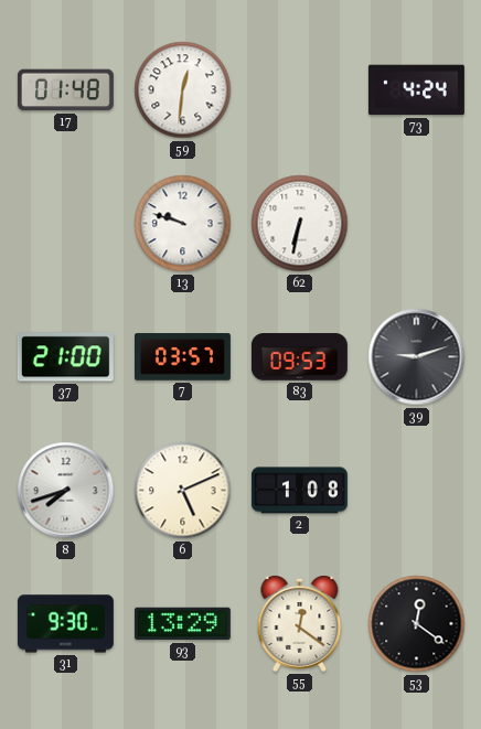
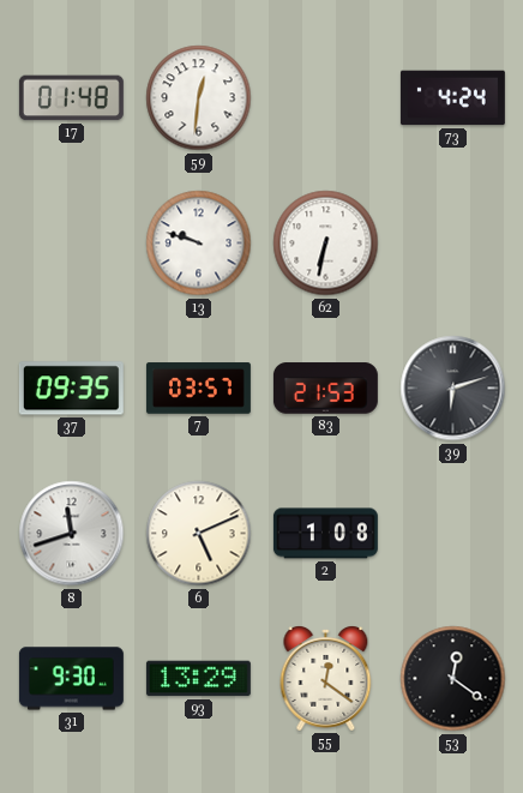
37: 21:00 -> 09:35 (71, 389)
83: 09:53 -> 21:53 (325, 389)
39: 9:12 -> 6:12 (453, 389)
8: 7:42 -> 11:42 (72, 534)
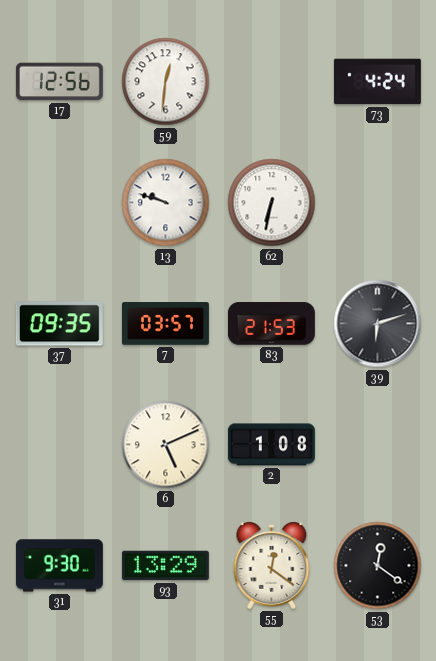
17: 01:48 -> 12:56 (59, 82)
8: 11:42 -> none (72, 534)
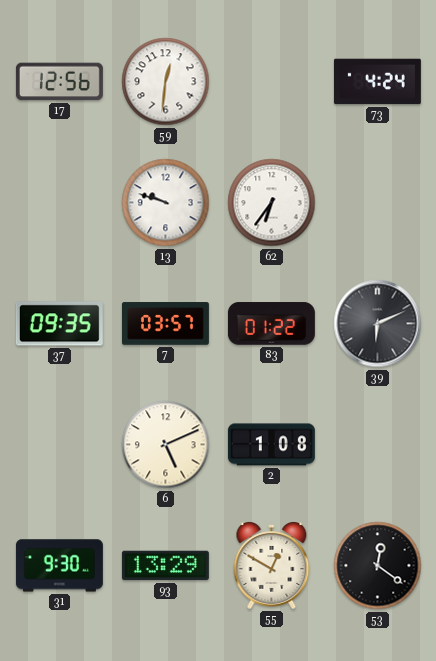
62: 6:32 -> 6:36 (272, 203)
83: 21:53 -> 01:22 (271, 324)
39: 6:12 -> 6:11 (378, 324)
55: 12:21 -> 12:50 (272, 566)
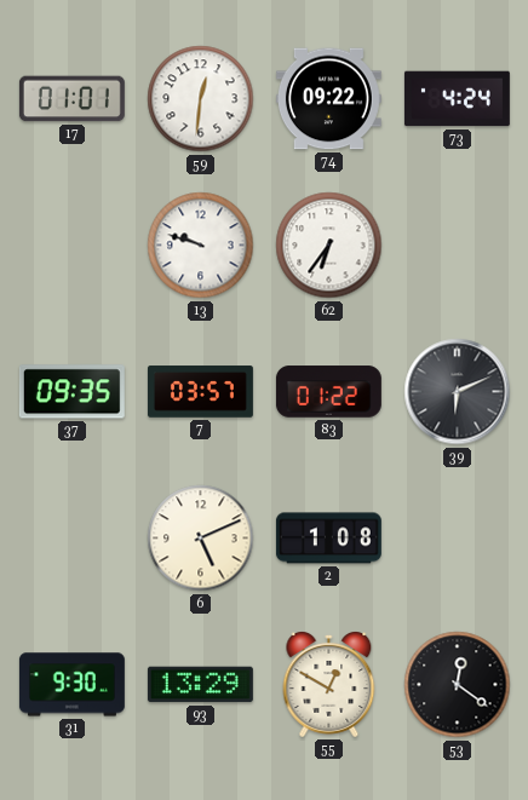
17: 12:56 -> 01:01 (71, 99)
74: none -> 09:22 (328, 99)
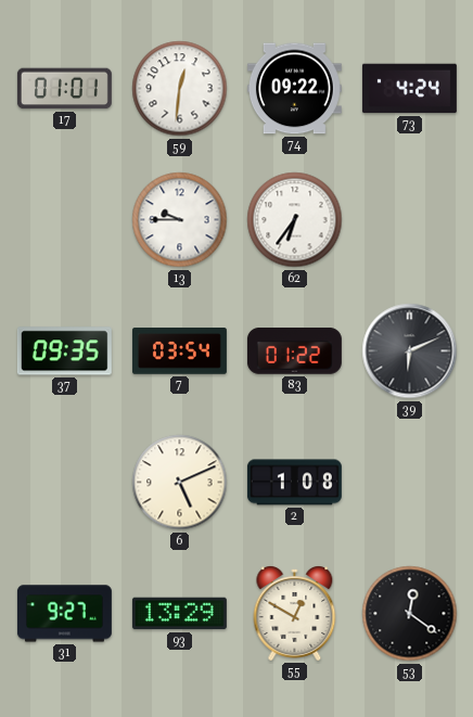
13: 9:48 -> 9:45 (180, 220)
7: 03:57 -> 03:54 (179, 351)
31: 9:30 -> 9:27 (64, 614)
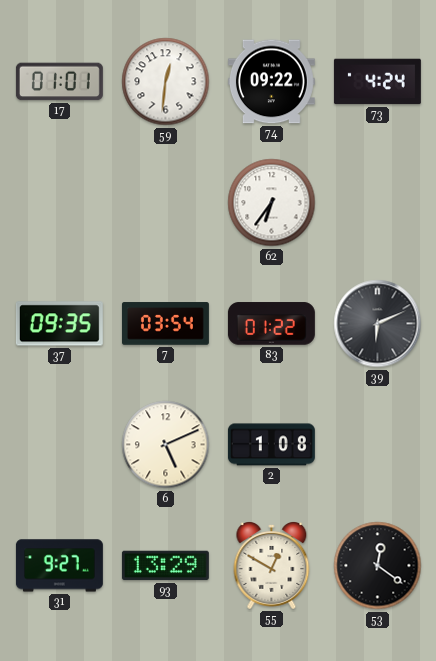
13: 9:45 -> none (180, 220)
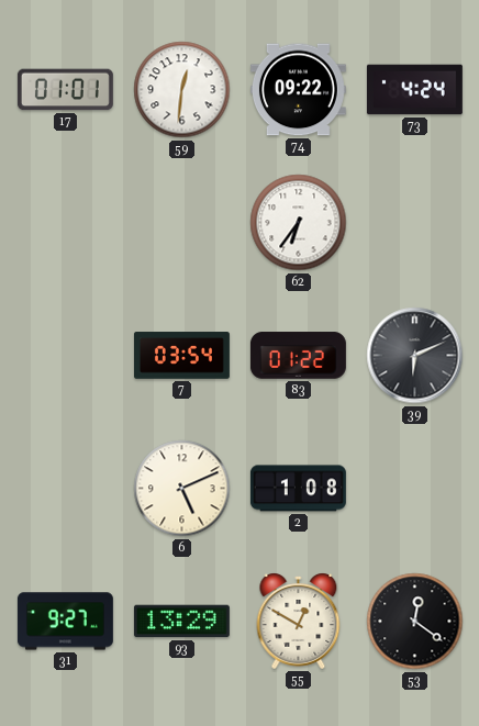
37: 09:35 -> none (59, 324)
